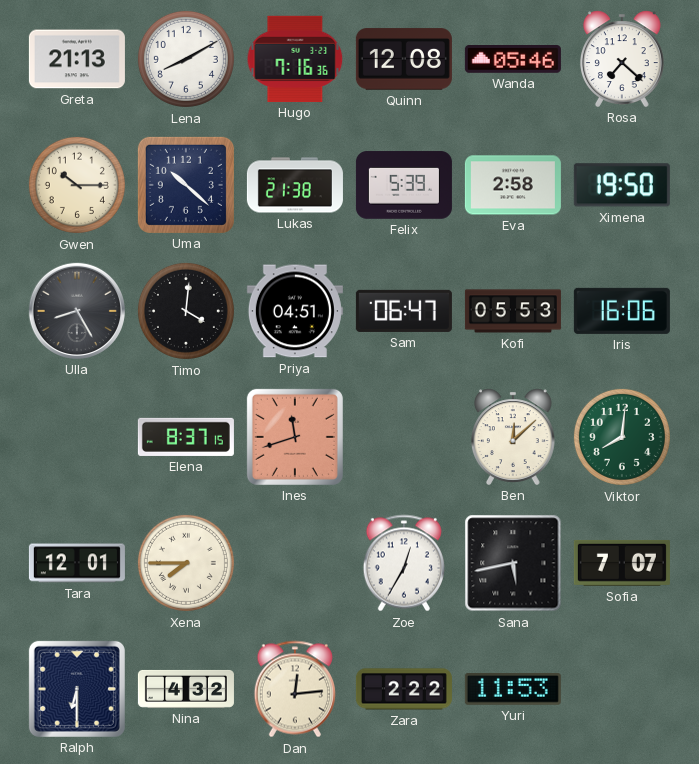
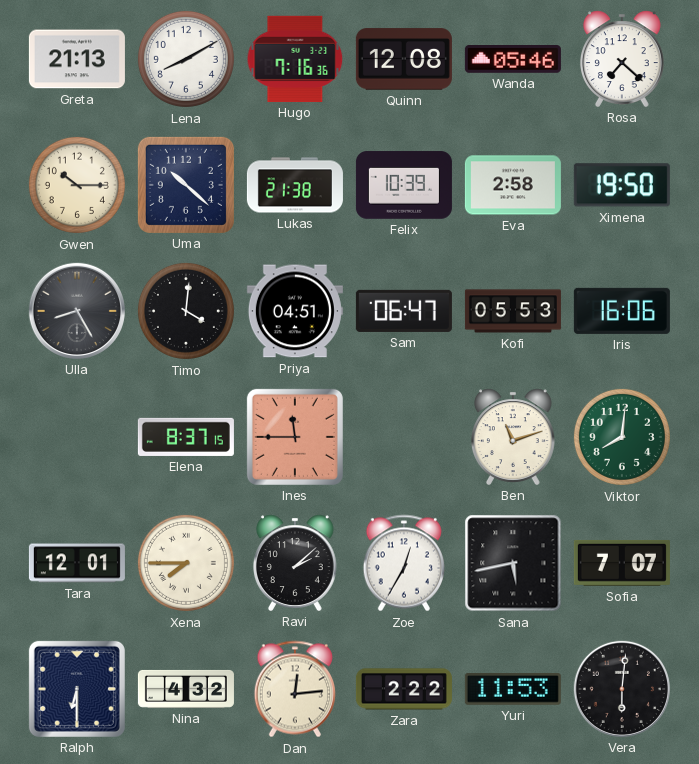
Felix: 5:39 -> 10:39 (404, 185)
Ines: 11:42 -> 11:45 (295, 437)
Ben: 12:08 -> 11:12 (513, 437)
Ravi: none -> 2:08 (295, 563)
Vera: none -> 6:01 (622, 689)
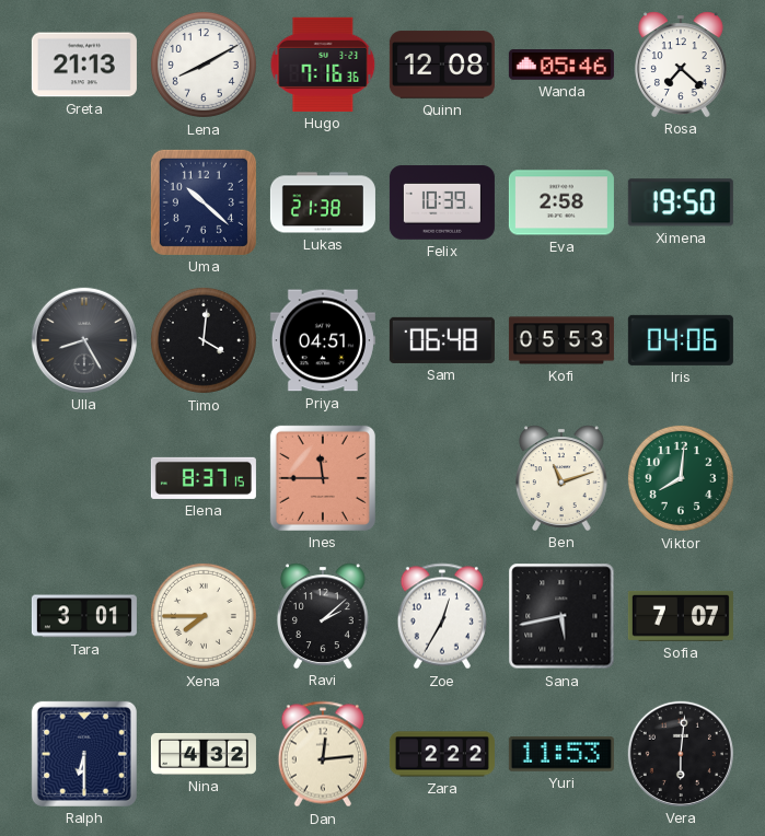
Gwen: 10:15 -> none (77, 185)
Sam: 06:47 -> 06:48 (442, 340)
Iris: 16:06 -> 04:06 (681, 340)
Tara: 12:01 -> 3:01 (84, 616)
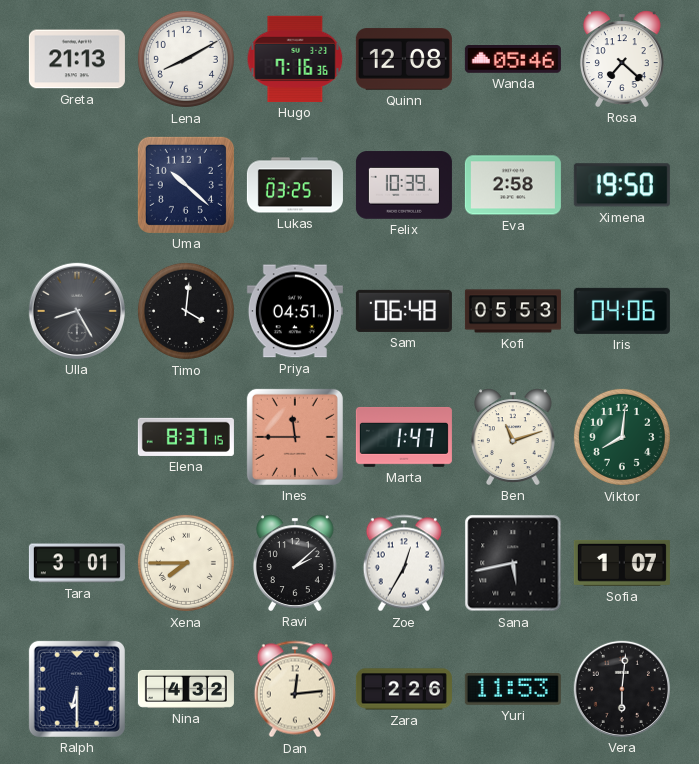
Lukas: 21:38 -> 03:25 (295, 185)
Marta: none -> 1:47 (404, 437)
Sofia: 7:07 -> 1:07 (622, 563)
Zara: 2:22 -> 2:26 (404, 689)
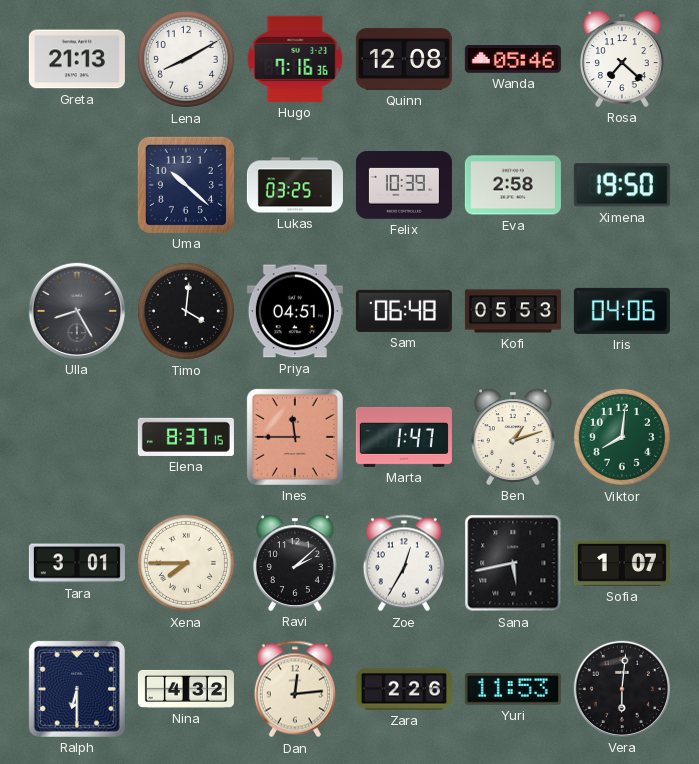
Ben: 11:12 -> 1:12 (513, 437)
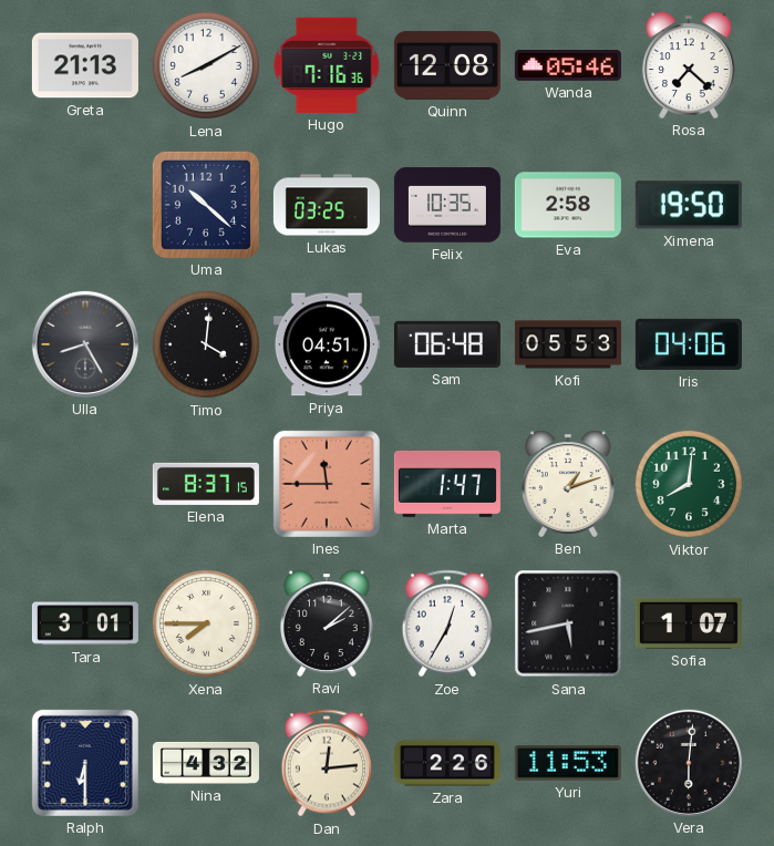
Felix: 10:39 -> 10:35 (447, 205)
